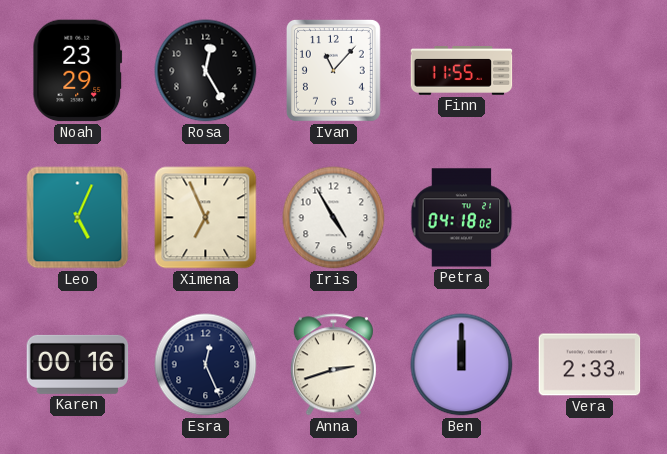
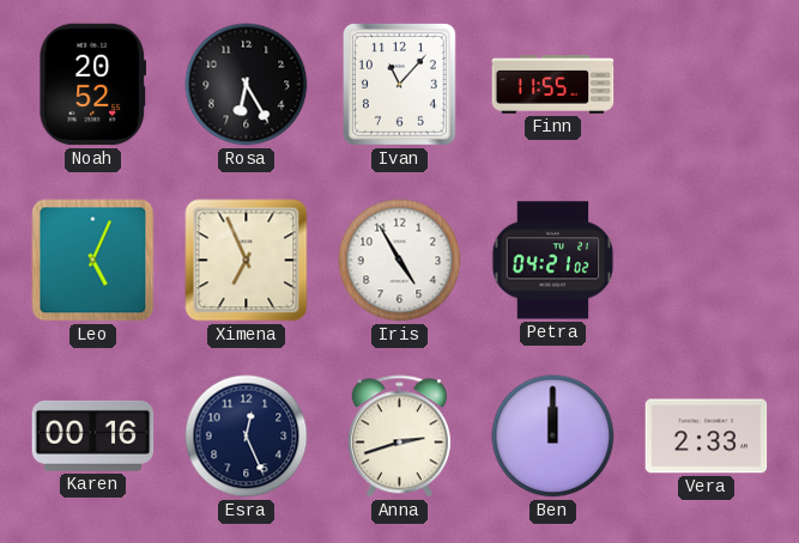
Noah: 23:29 -> 20:52 (93, 85)
Rosa: 12:25 -> 6:25 (247, 85)
Petra: 04:18 -> 04:21 (553, 261)
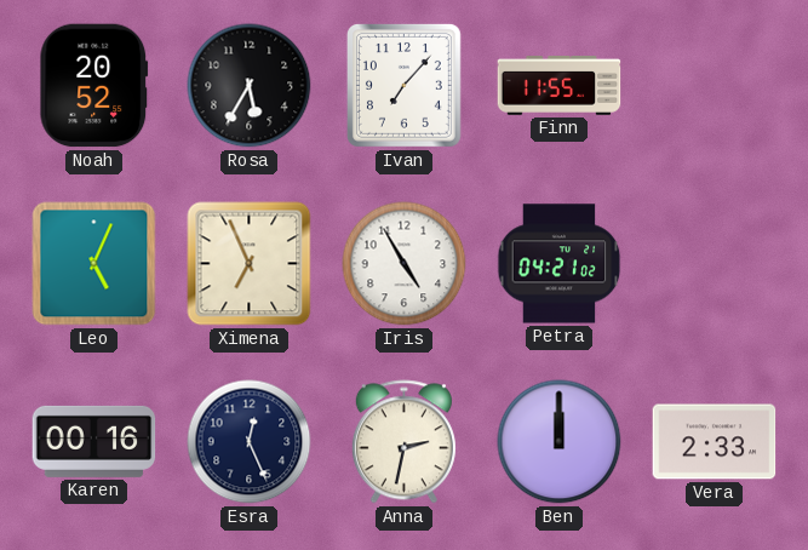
Rosa: 6:25 -> 5:35 (250, 86)
Ivan: 11:07 -> 7:07 (403, 85)
Anna: 2:42 -> 2:32 (403, 442)
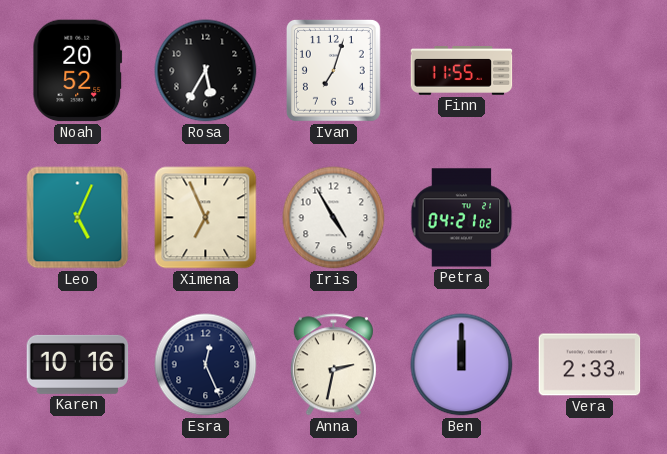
Ivan: 7:07 -> 7:03 (333, 70)
Karen: 00:16 -> 10:16 (78, 364)
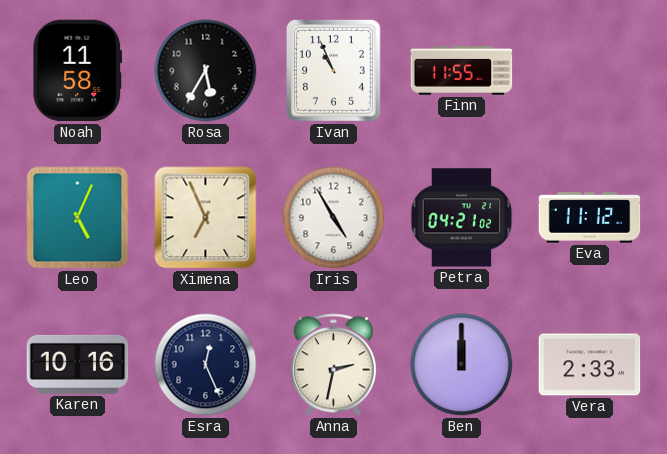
Noah: 20:52 -> 11:58 (78, 71)
Ivan: 7:03 -> 10:56 (333, 70)
Eva: none -> 11:12 (590, 218)
